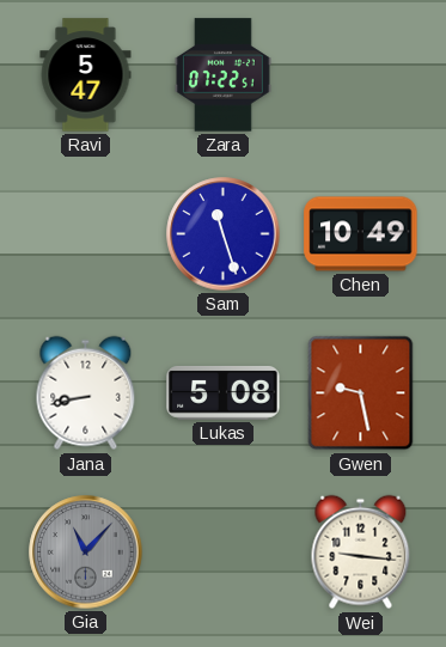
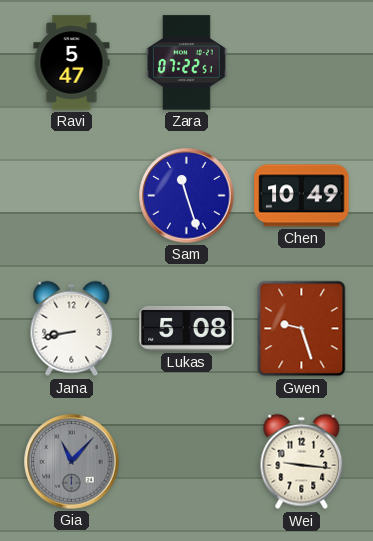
Gwen: 9:28 -> 9:27 (302, 329)
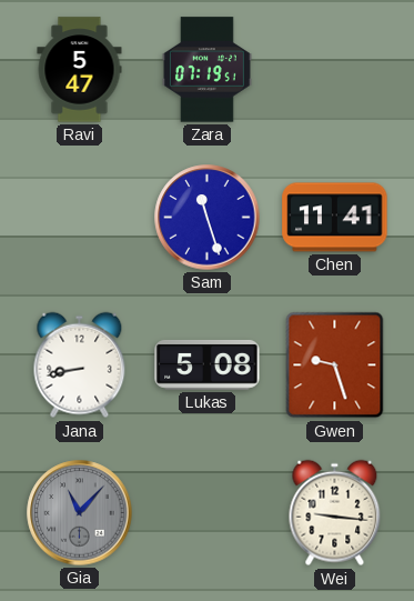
Zara: 07:22 -> 07:19 (206, 70)
Chen: 10:49 -> 11:41 (335, 218)
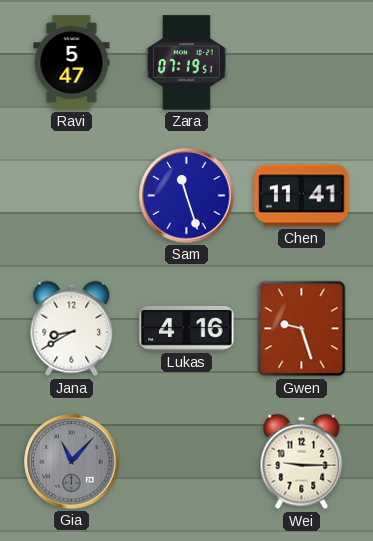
Jana: 8:43 -> 8:40 (72, 329)
Lukas: 5:08 -> 4:16 (187, 328)
Wei: 9:16 -> 9:15 (302, 462)
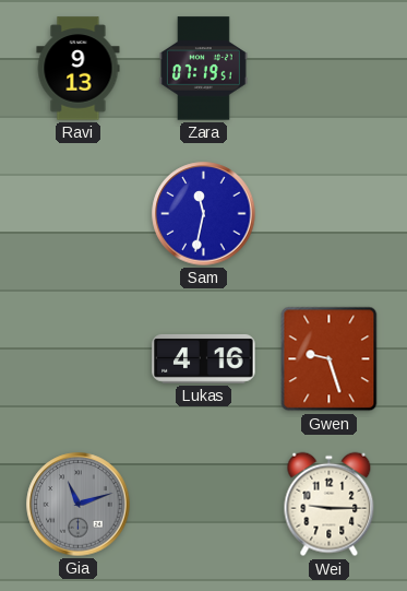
Ravi: 5:47 -> 9:13 (79, 69)
Sam: 11:27 -> 11:32 (204, 214)
Chen: 11:41 -> none (302, 196)
Jana: 8:40 -> none (72, 329)
Gia: 11:07 -> 11:12 (79, 505)
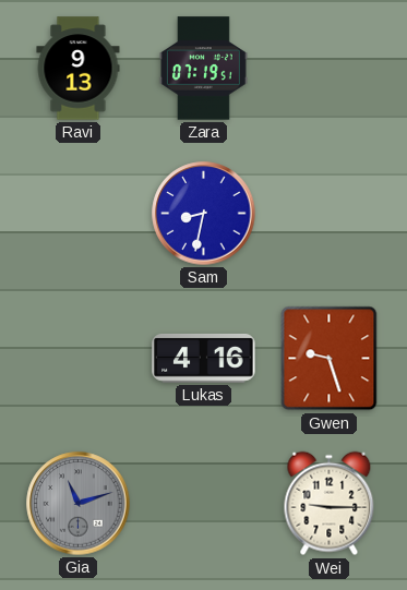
Sam: 11:32 -> 8:32 (204, 214)
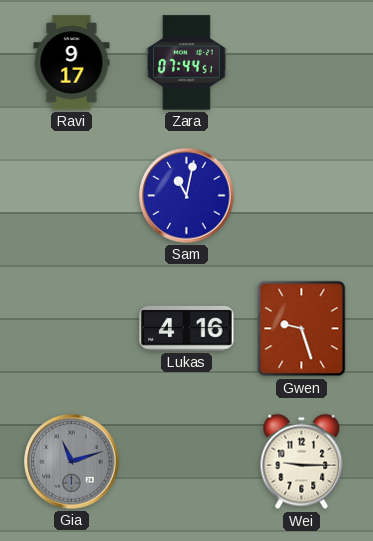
Ravi: 9:13 -> 9:17 (72, 63)
Zara: 07:19 -> 07:44 (186, 63)
Sam: 8:32 -> 11:02 (187, 196)
